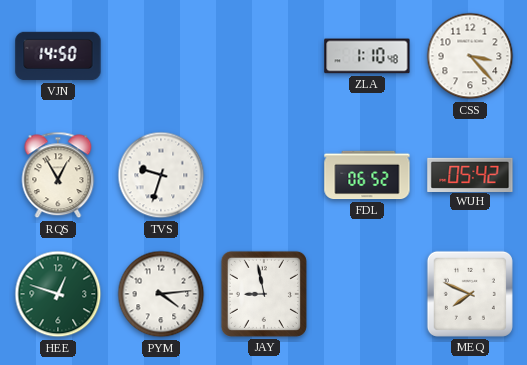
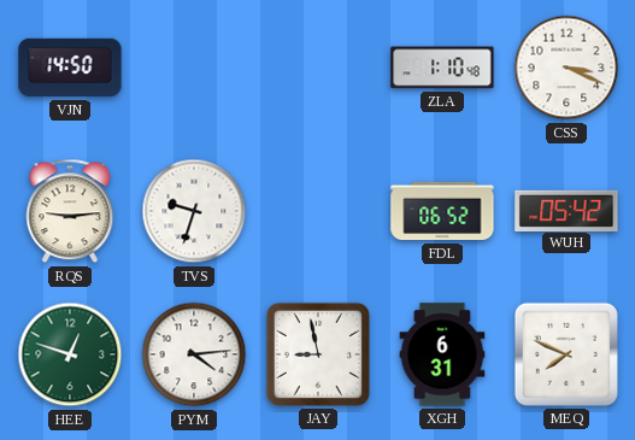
CSS: 3:23 -> 3:19 (566, 68)
RQS: 12:55 -> 9:14 (70, 211)
XGH: none -> 6:31 (442, 354)
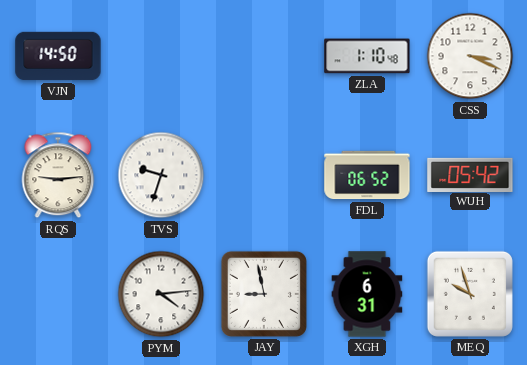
HEE: 12:48 -> none (70, 354)
MEQ: 7:49 -> 9:57 (470, 294)
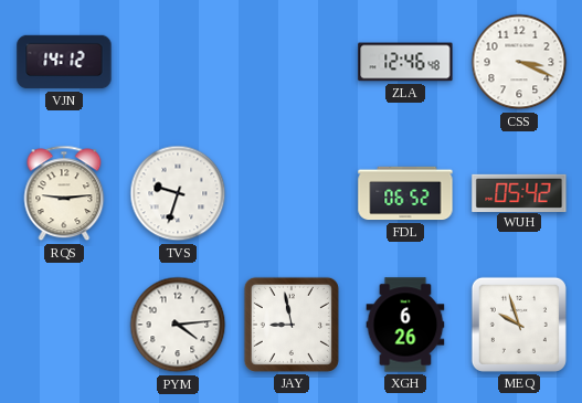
VJN: 14:50 -> 14:12 (64, 62)
ZLA: 1:10 -> 12:46 (405, 62)
XGH: 6:31 -> 6:26 (405, 325)
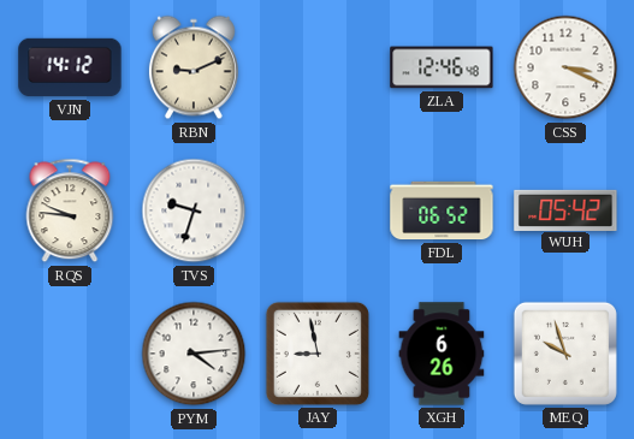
RBN: none -> 9:11 (194, 67)
RQS: 9:14 -> 9:46 (70, 210)
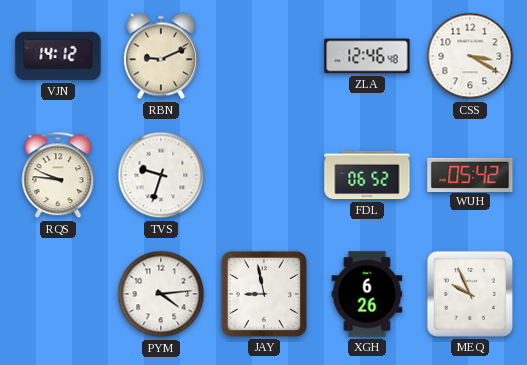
CSS: 3:19 -> 3:20 (470, 56)
MEQ: 9:57 -> 9:56 (470, 294)
